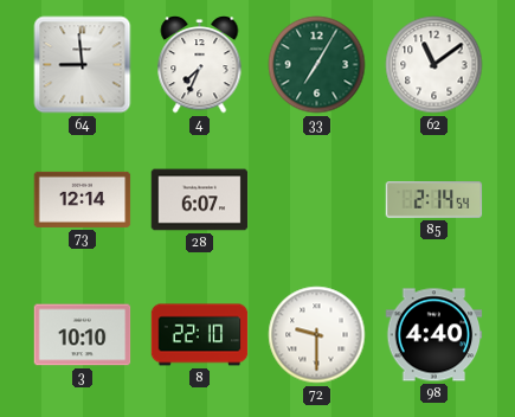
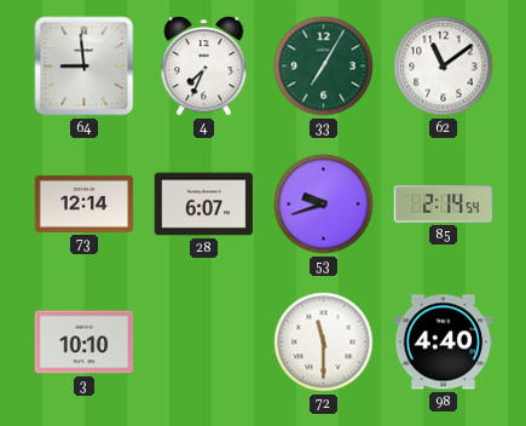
53: none -> 9:42 (324, 205)
8: 22:10 -> none (200, 335)
72: 9:30 -> 11:30 (324, 342)
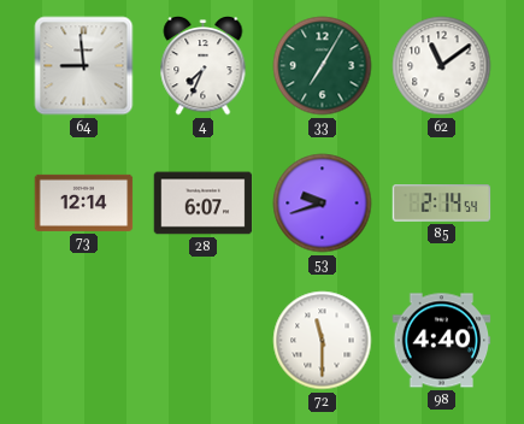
3: 10:10 -> none (85, 342)
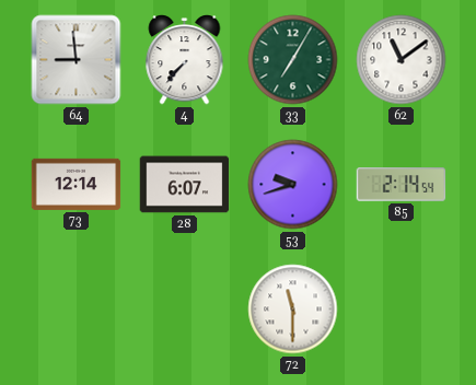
4: 7:34 -> 7:37 (185, 60)
98: 4:40 -> none (442, 341)
